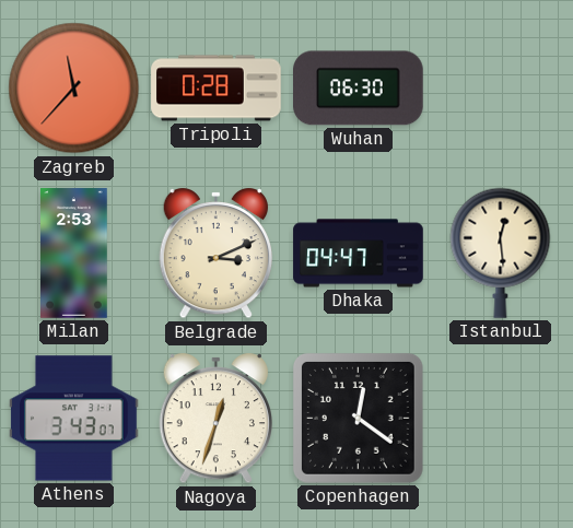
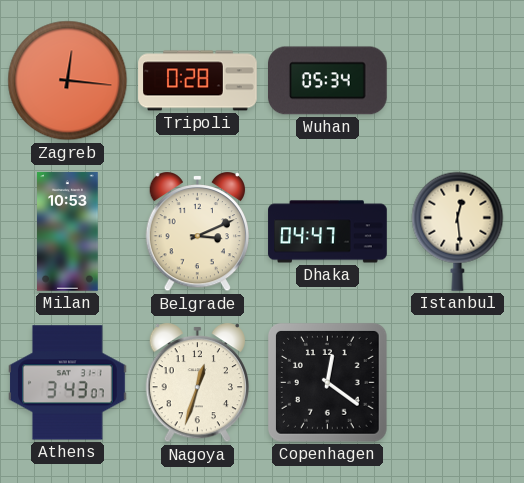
Zagreb: 11:37 -> 12:16 (68, 81)
Wuhan: 06:30 -> 05:34 (328, 81)
Milan: 2:53 -> 10:53 (68, 232)
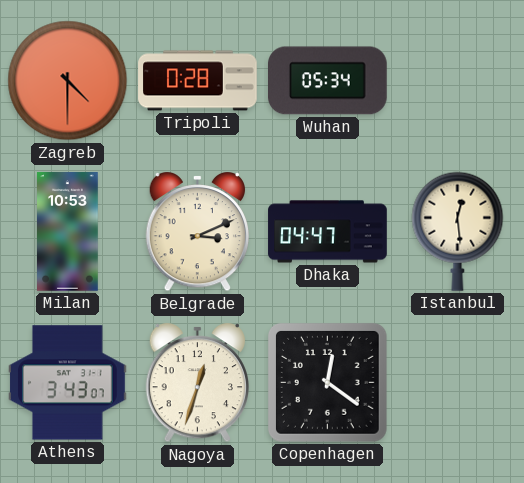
Zagreb: 12:16 -> 4:30 (68, 81)
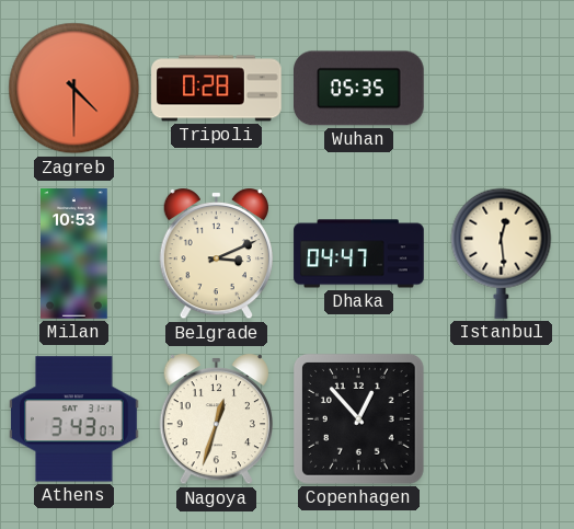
Wuhan: 05:34 -> 05:35 (359, 89)
Copenhagen: 12:21 -> 12:53 (359, 419)
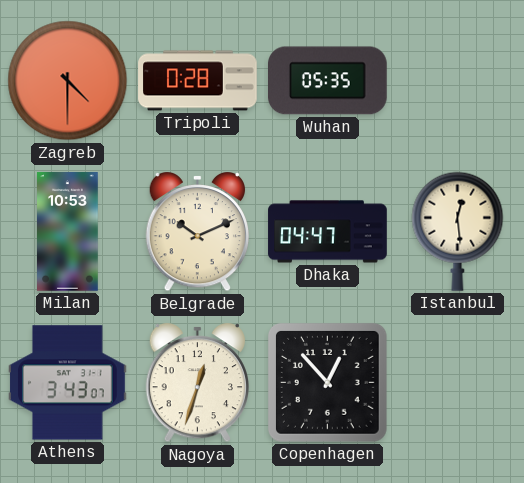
Belgrade: 3:11 -> 10:11 (197, 232)
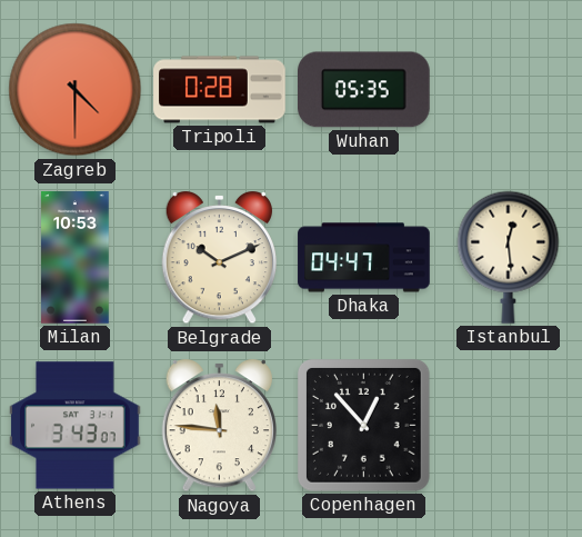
Nagoya: 12:33 -> 11:46 (219, 426)
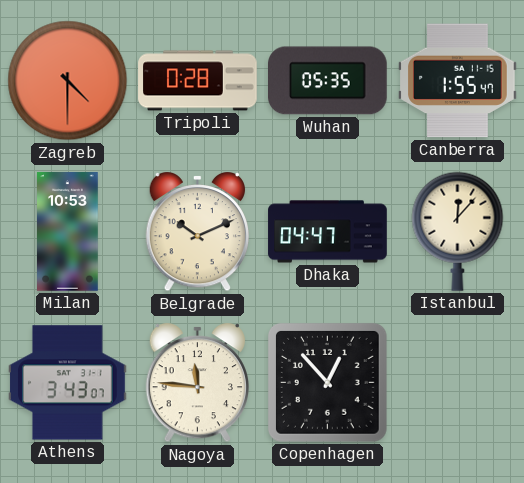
Canberra: none -> 1:55 (458, 81)
Istanbul: 12:29 -> 12:07 (458, 231)
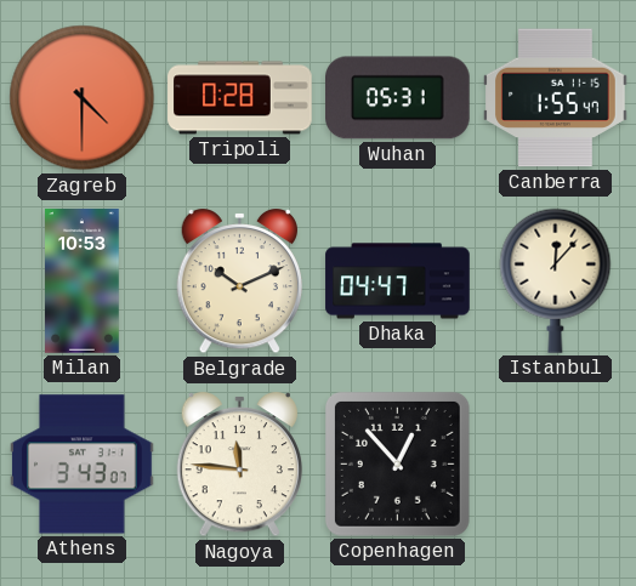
Wuhan: 05:35 -> 05:31 (398, 98)
